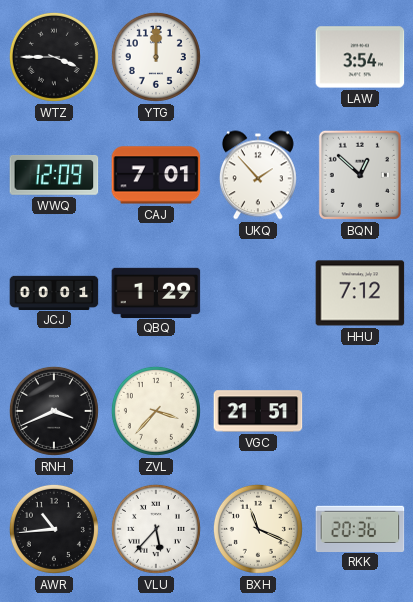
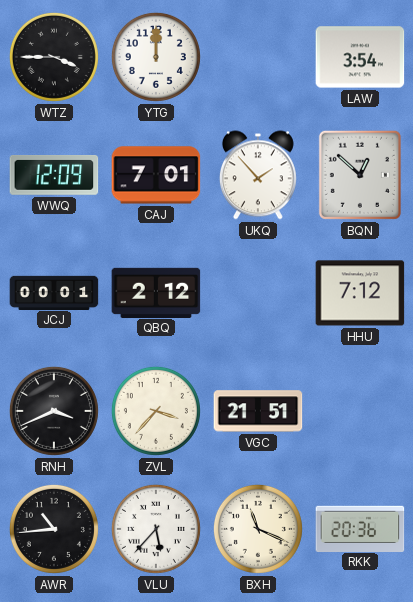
QBQ: 1:29 -> 2:12 (156, 292)
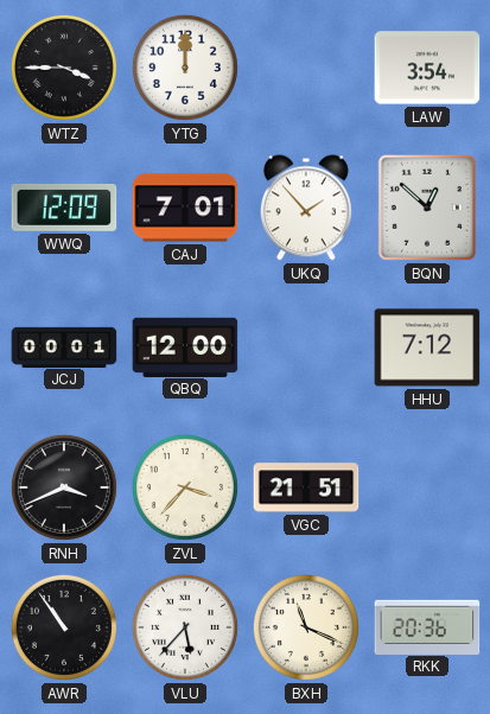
QBQ: 2:12 -> 12:00 (185, 346)
AWR: 10:44 -> 10:54 (64, 627)
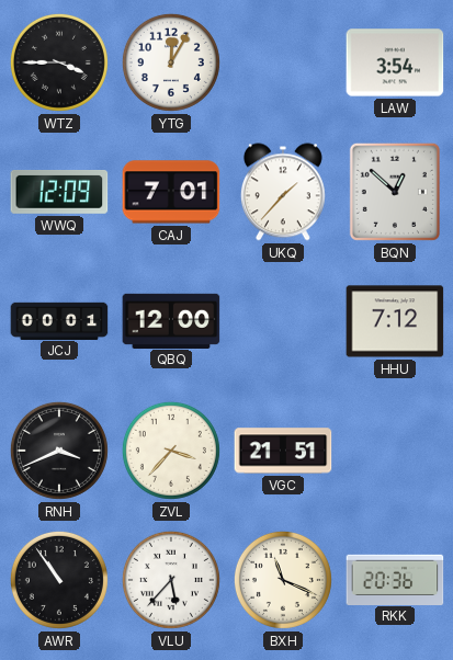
YTG: 12:00 -> 12:05 (171, 62)
UKQ: 1:53 -> 1:37 (283, 192)
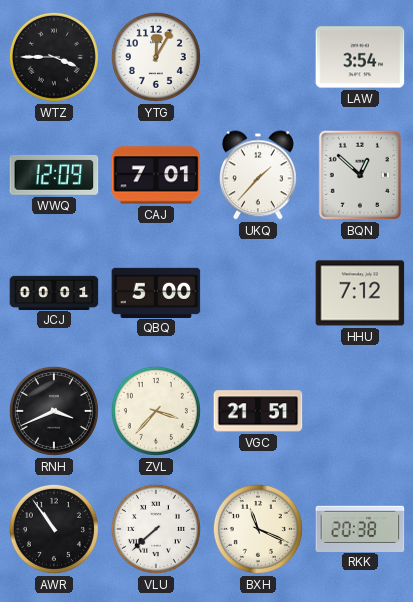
QBQ: 12:00 -> 5:00 (156, 292)
VLU: 5:37 -> 7:38 (156, 529)
RKK: 20:36 -> 20:38 (360, 528)
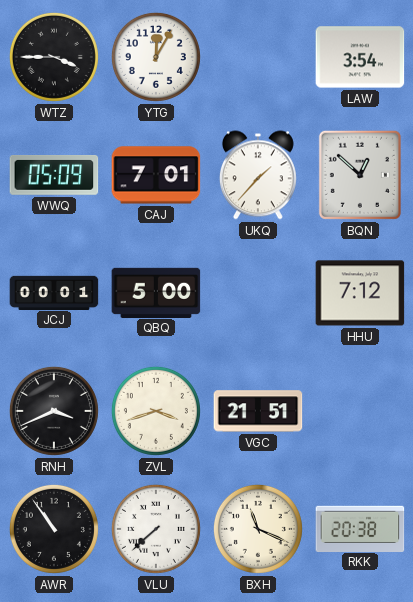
WWQ: 12:09 -> 05:09 (54, 176)
ZVL: 3:37 -> 3:42 (156, 411)
